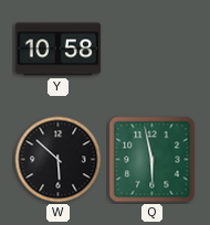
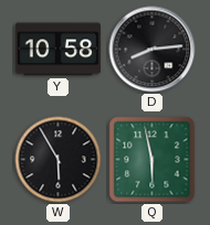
D: none -> 8:14 (153, 50)
W: 5:52 -> 5:55 (59, 160)
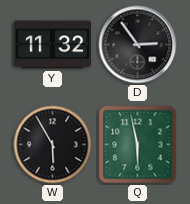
Y: 10:58 -> 11:32 (52, 45)
D: 8:14 -> 2:54 (138, 45)
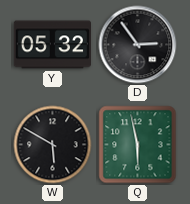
Y: 11:32 -> 05:32 (52, 45)
W: 5:55 -> 5:50 (53, 145)
